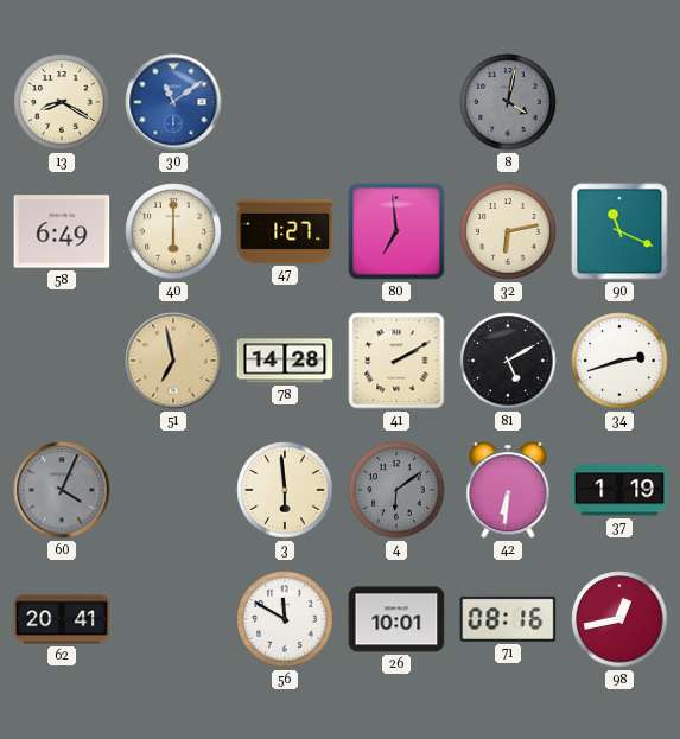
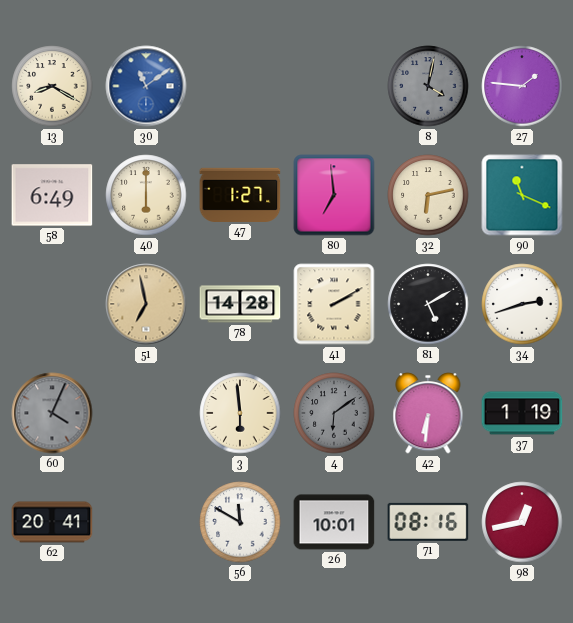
27: none -> 1:46 (522, 86)
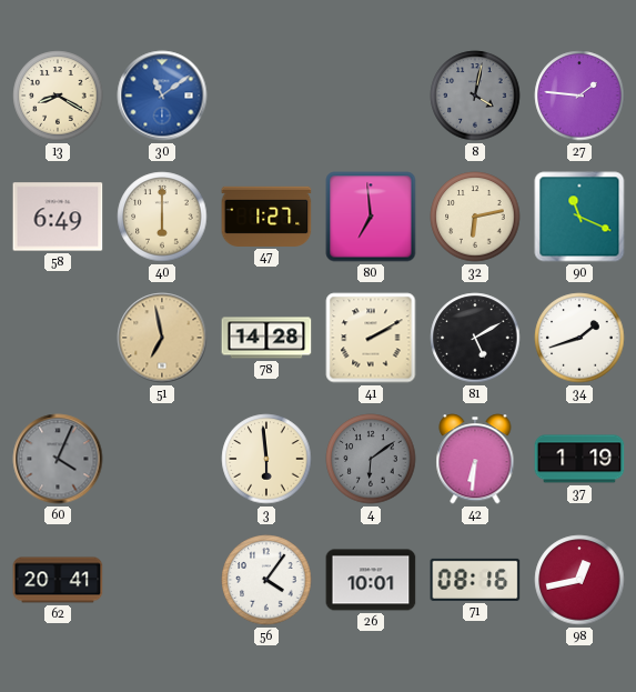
34: 2:42 -> 1:42 (579, 338)
56: 11:50 -> 4:06 (266, 580)
